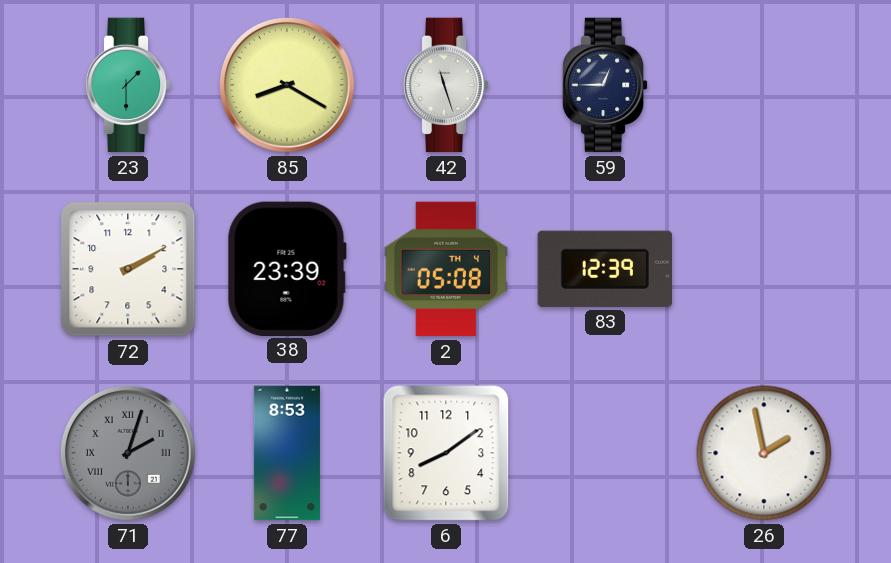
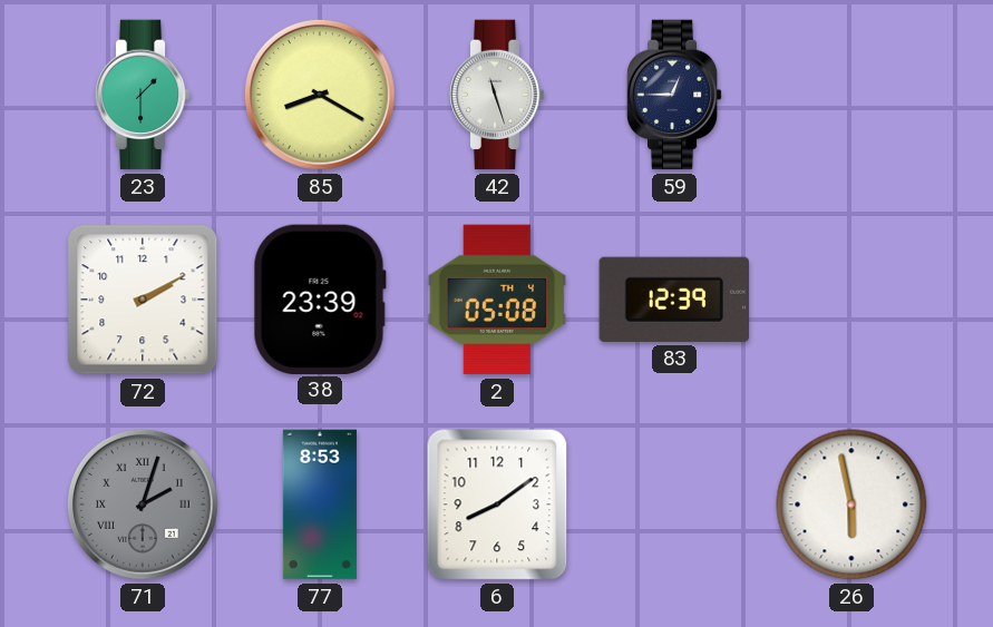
26: 1:58 -> 5:58 (851, 504)
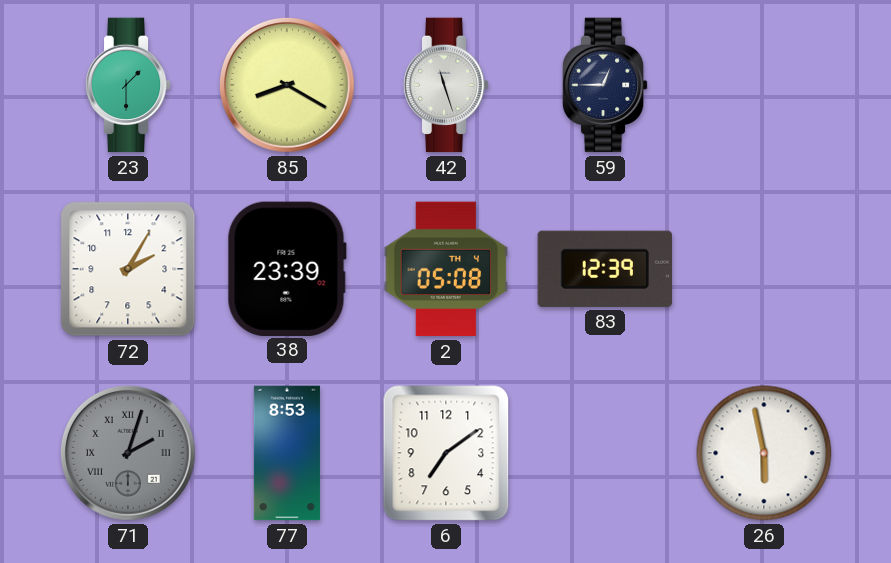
72: 2:10 -> 2:05 (128, 269)
6: 8:09 -> 7:09 (446, 453)
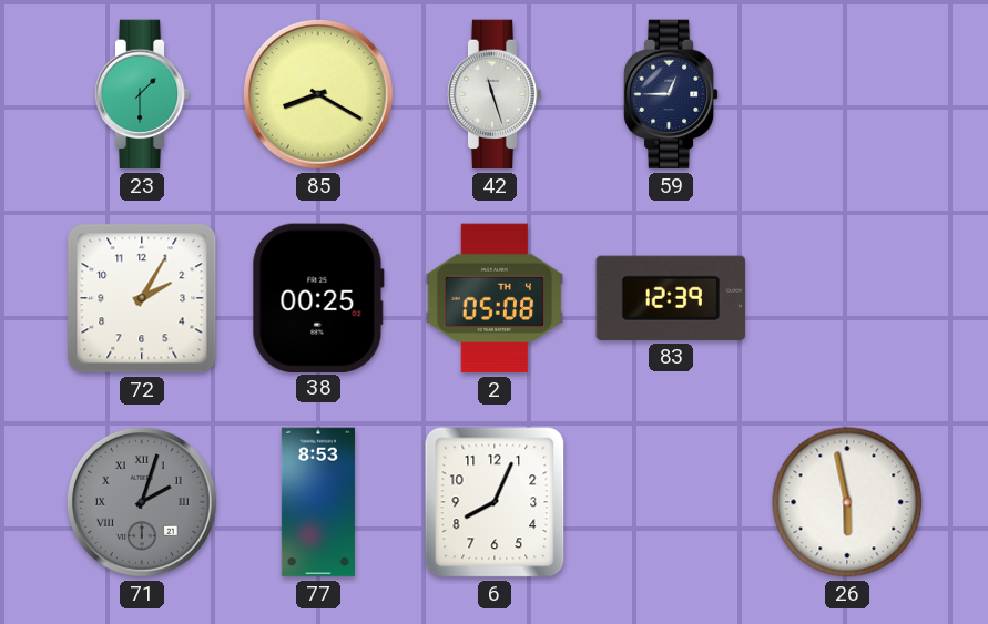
38: 23:39 -> 00:25 (318, 297)
6: 7:09 -> 8:04 (495, 502)
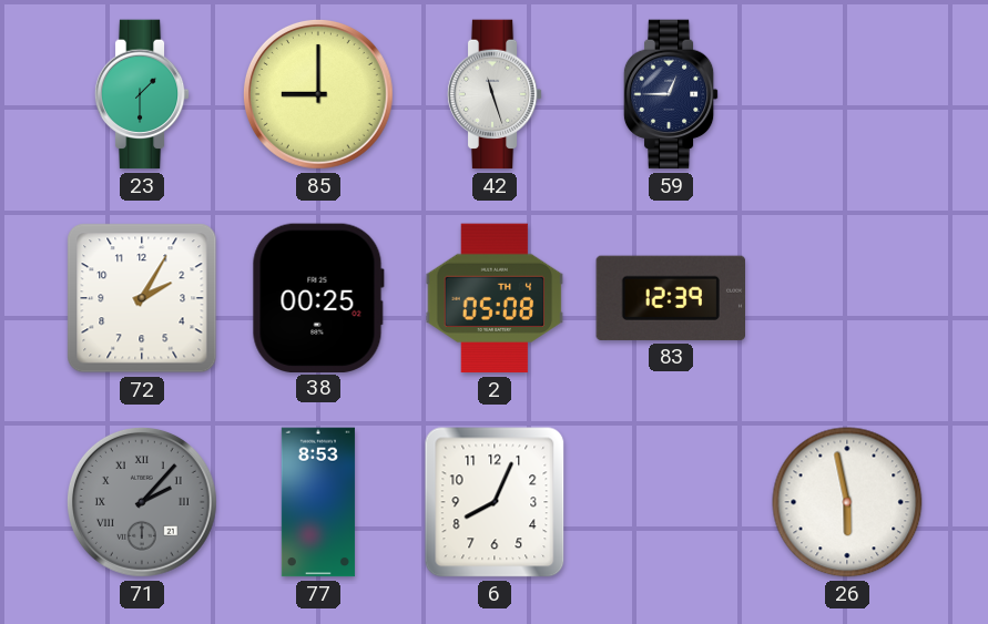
85: 8:20 -> 9:00 (318, 94)
71: 2:03 -> 2:07 (142, 502)
